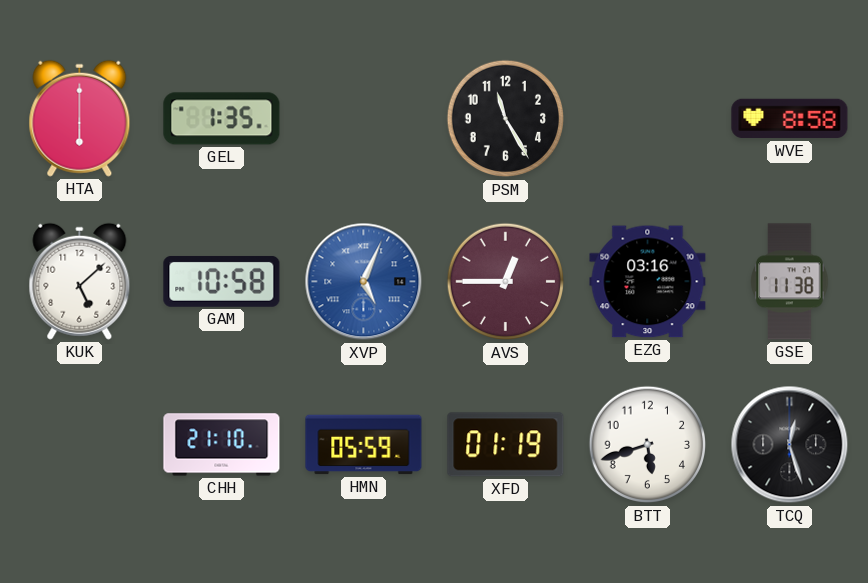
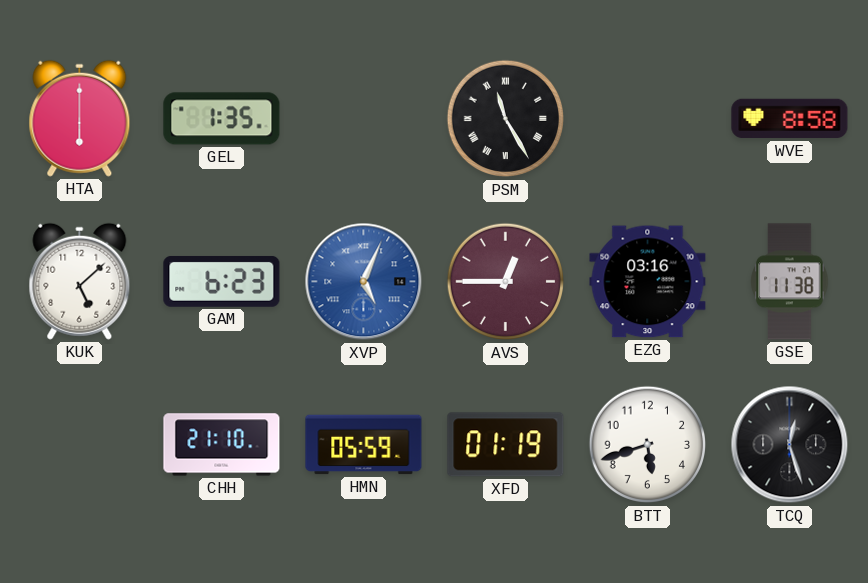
PSM numerals: Arabic -> Roman (506, 119)
GAM: 10:58 -> 6:23 (222, 281)
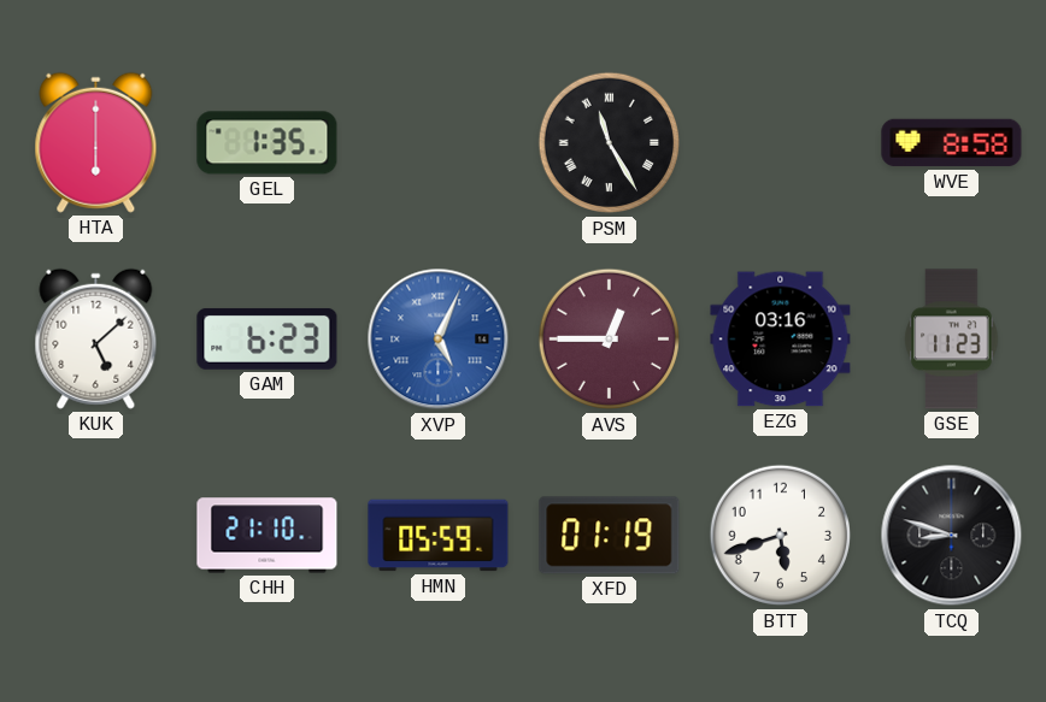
GSE: 11:38 -> 11:23 (952, 340)
TCQ: 12:27 -> 8:48 (952, 536)
